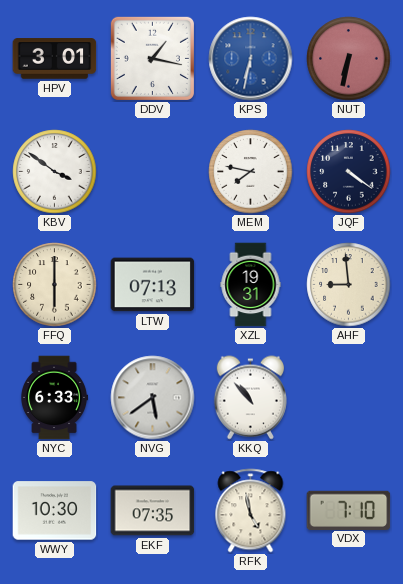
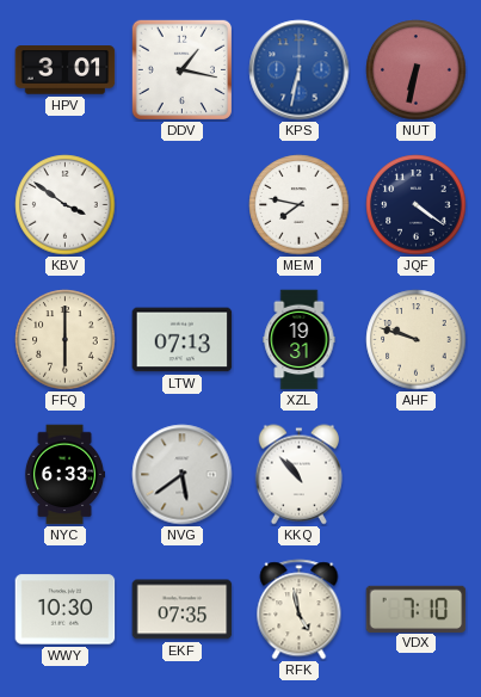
AHF: 8:59 -> 9:48 (417, 340)
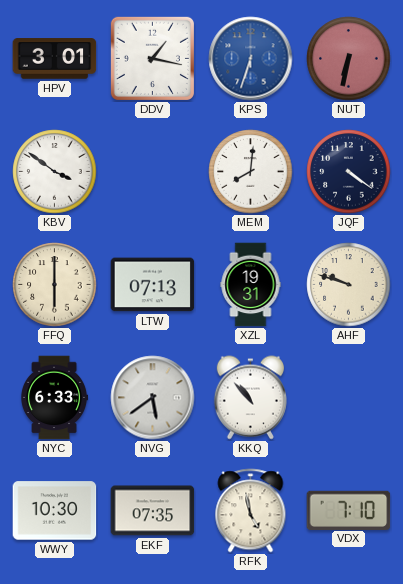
KPS: 6:32 -> 6:33 (251, 59)
MEM: 7:47 -> 8:01 (251, 172)
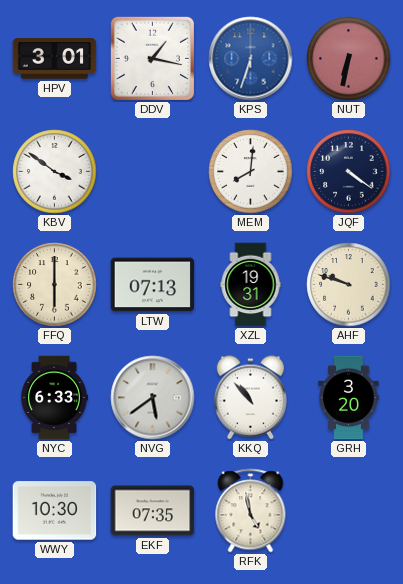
GRH: none -> 3:20 (349, 398)
VDX: 7:10 -> none (349, 510)
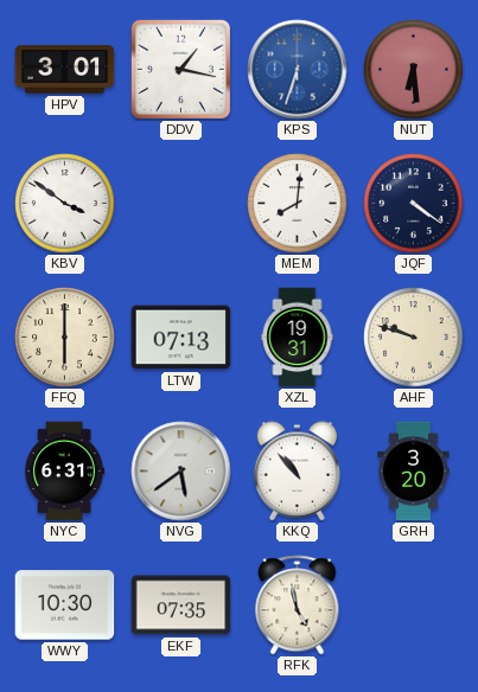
NUT: 6:32 -> 6:29 (414, 70)
NYC: 6:33 -> 6:31 (64, 472)
